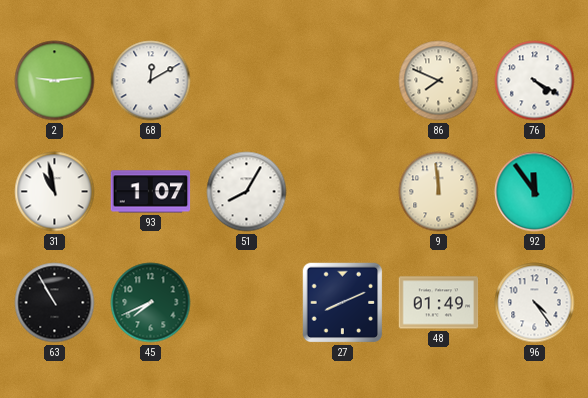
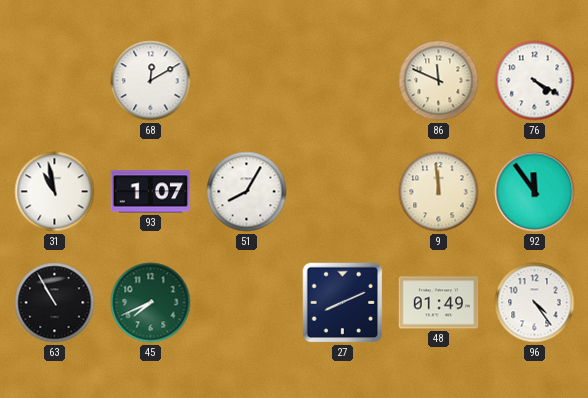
2: 9:14 -> none (55, 81)
86: 7:49 -> 11:49 (439, 81)
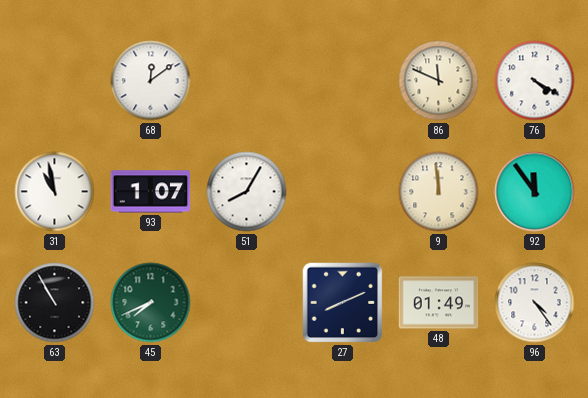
68: 12:10 -> 12:09 (151, 81)
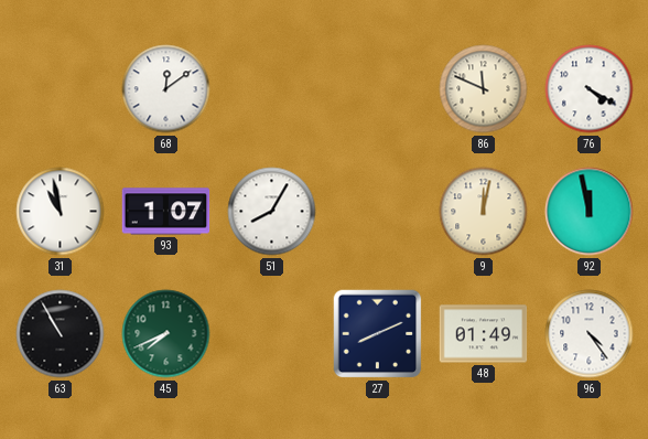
9: 11:59 -> 12:02 (484, 212)
92: 11:54 -> 11:58 (590, 212)
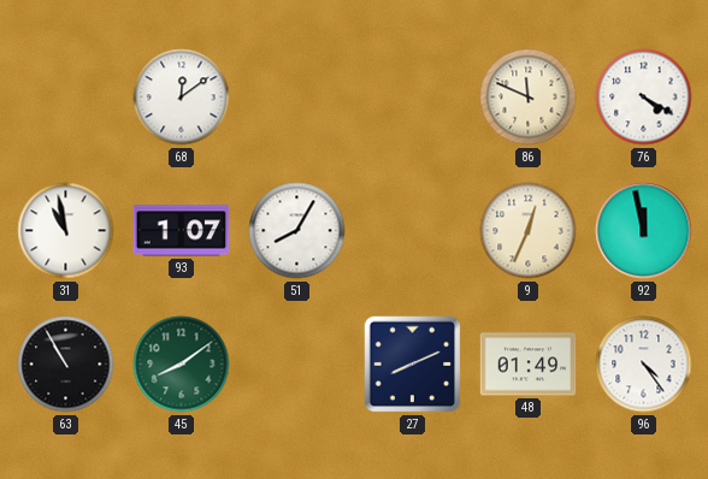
9: 12:02 -> 12:34 (529, 231)
45: 7:41 -> 8:09 (182, 365)
